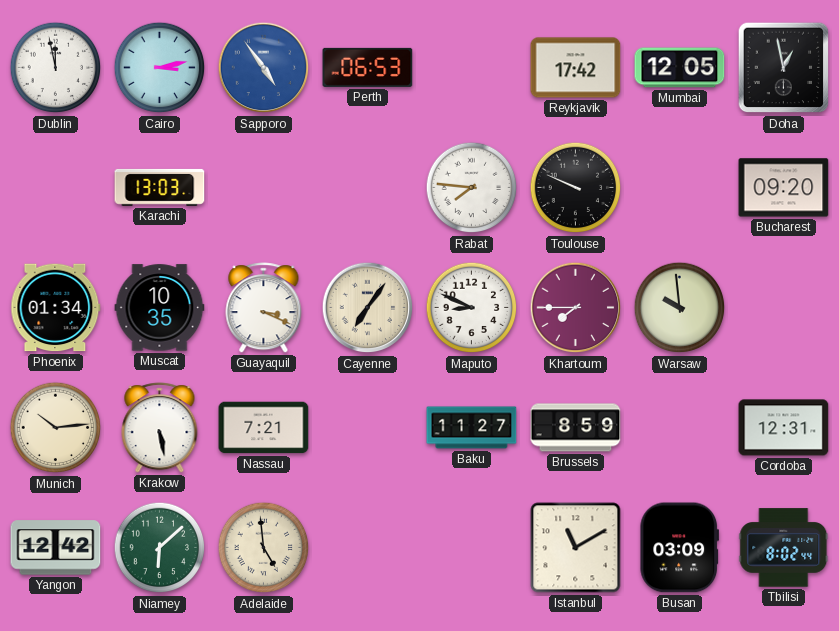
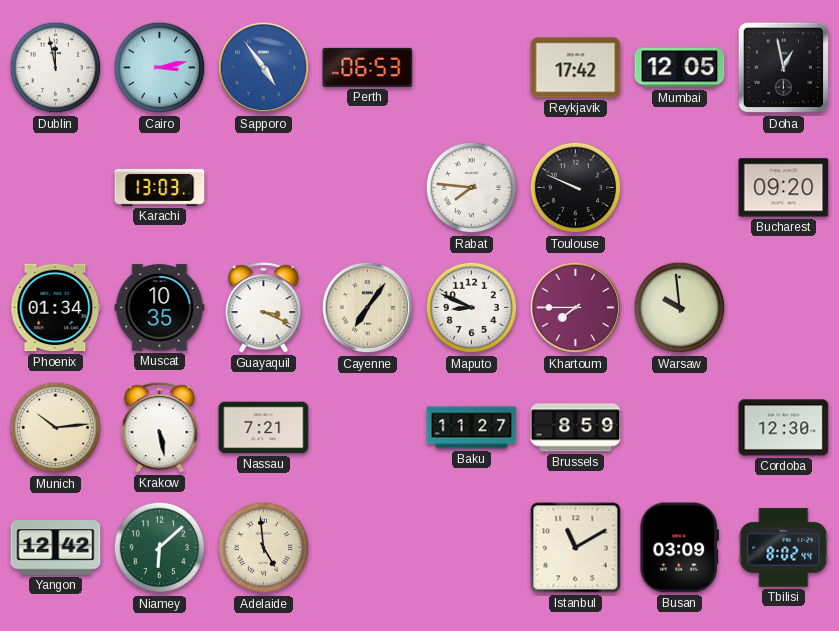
Cordoba: 12:31 -> 12:30 (784, 428)
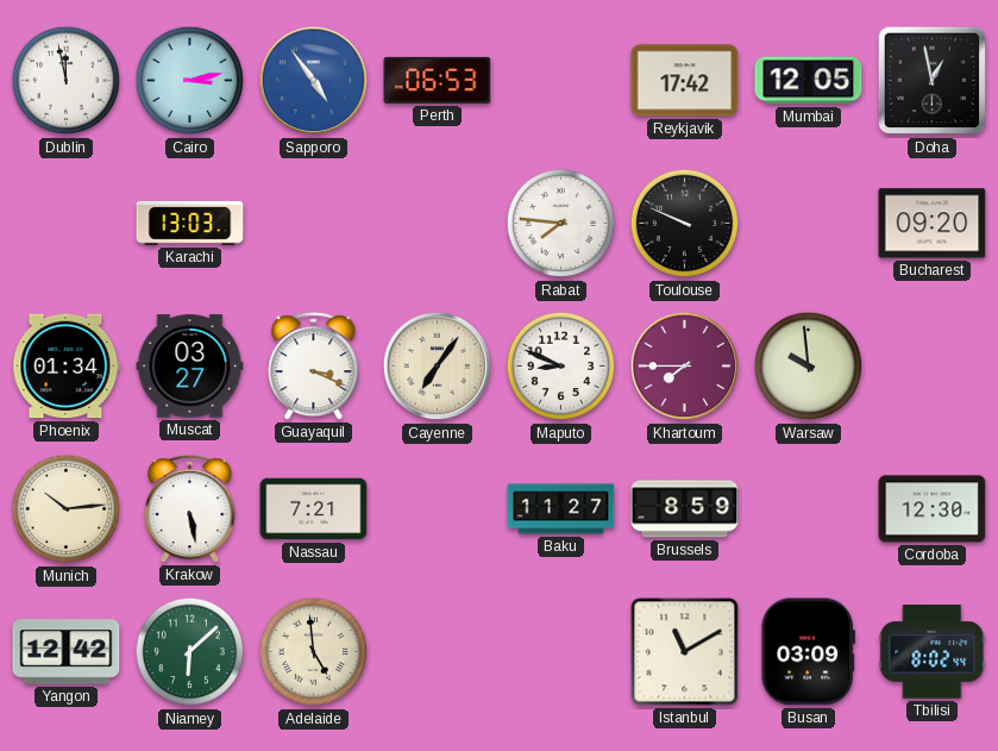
Muscat: 10:35 -> 03:27 (190, 367)
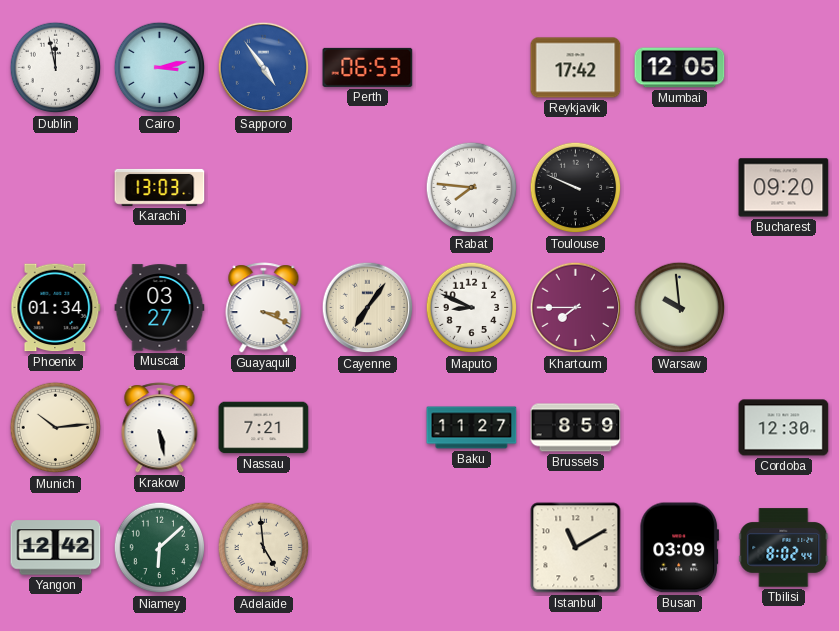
Doha: 12:58 -> none (933, 81)
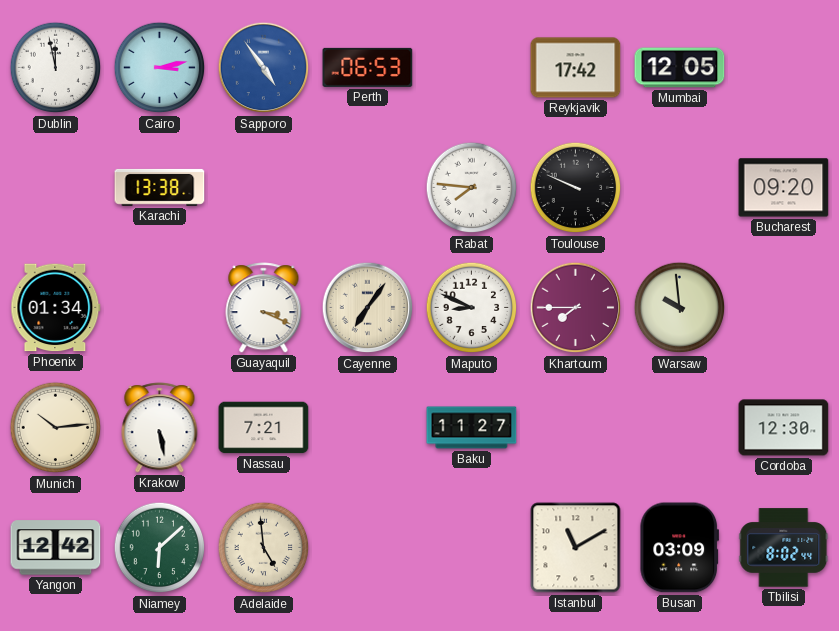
Karachi: 13:03 -> 13:38 (160, 187)
Muscat: 03:27 -> none (160, 308)
Brussels: 8:59 -> none (576, 428)
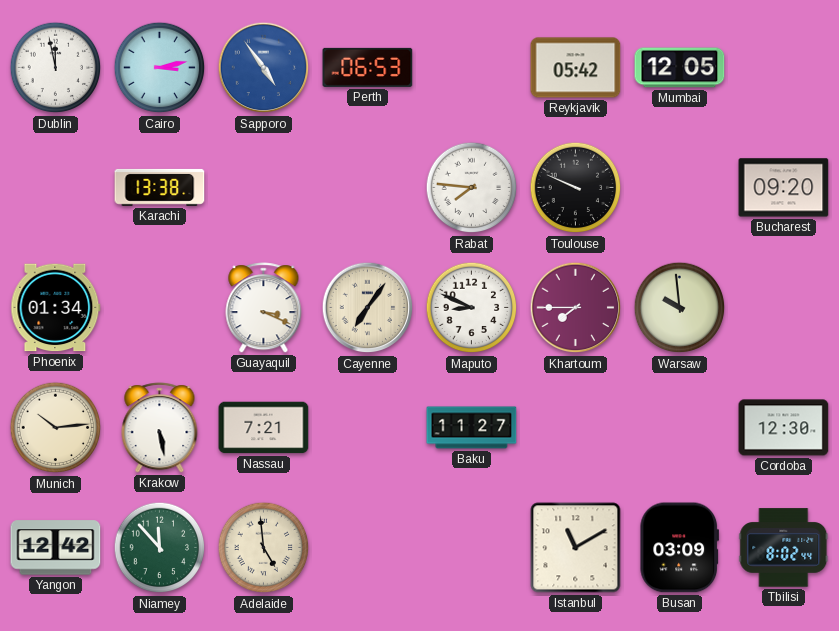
Reykjavik: 17:42 -> 05:42 (576, 68)
Niamey: 6:08 -> 11:53 (160, 548)
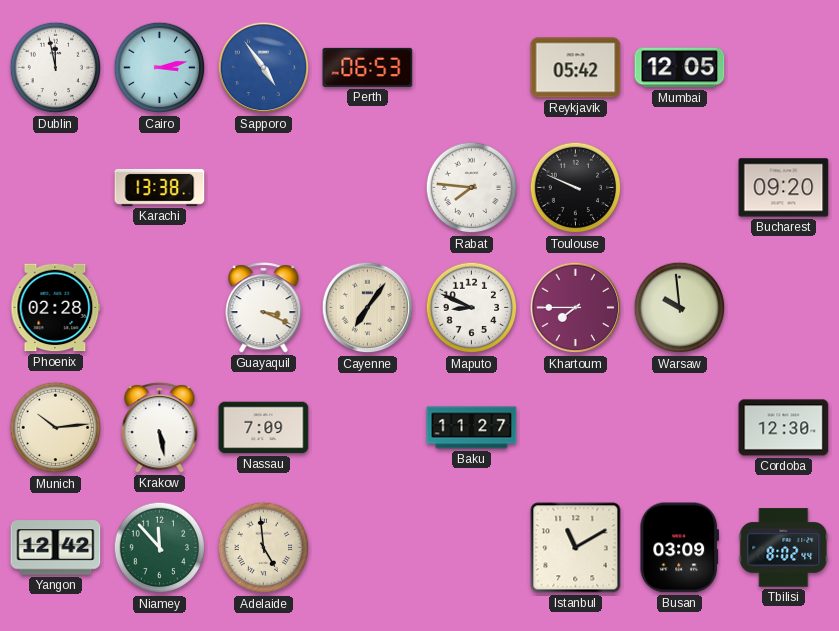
Phoenix: 01:34 -> 02:28 (56, 308)
Nassau: 7:21 -> 7:09 (264, 428)
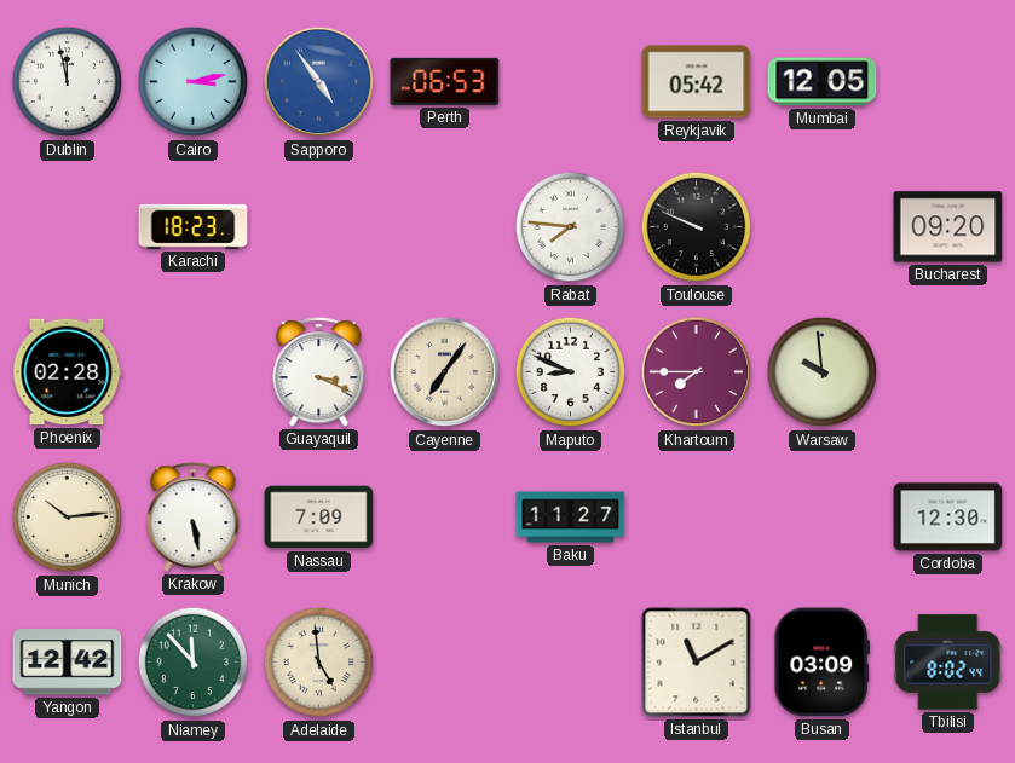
Karachi: 13:38 -> 18:23 (194, 226)
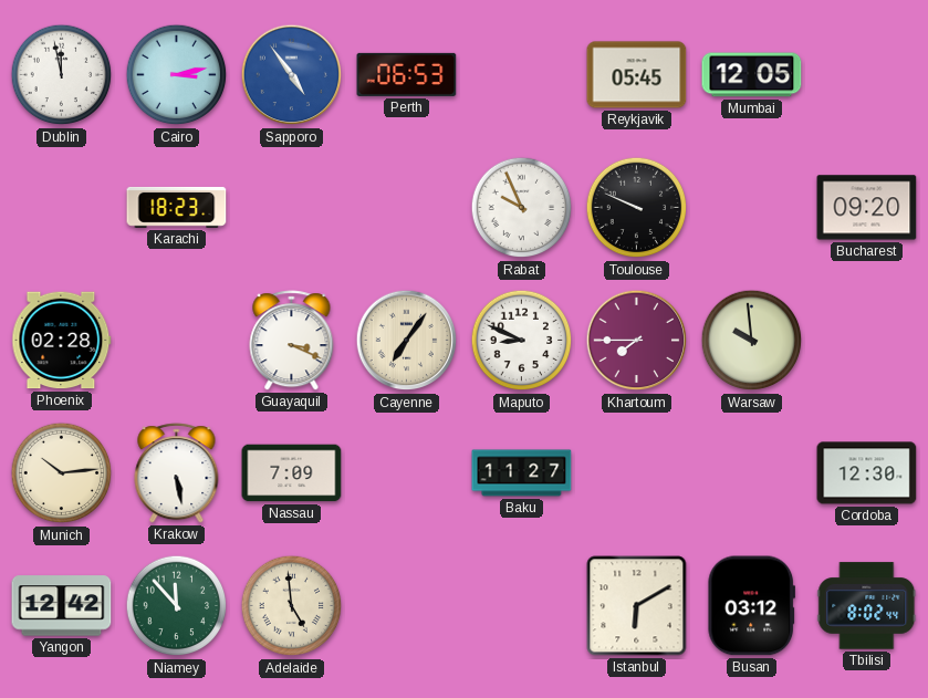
Reykjavik: 05:42 -> 05:45 (637, 75)
Rabat: 7:46 -> 9:56 (522, 208)
Istanbul: 11:10 -> 6:10 (637, 606)
Busan: 03:09 -> 03:12 (751, 606)
